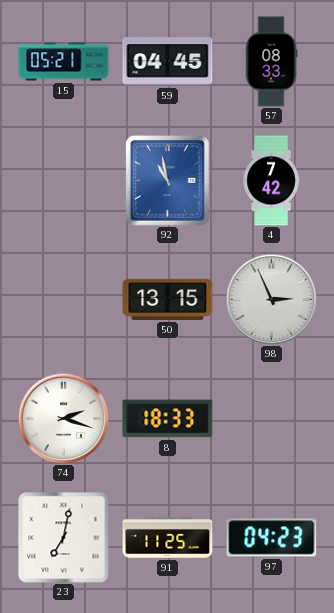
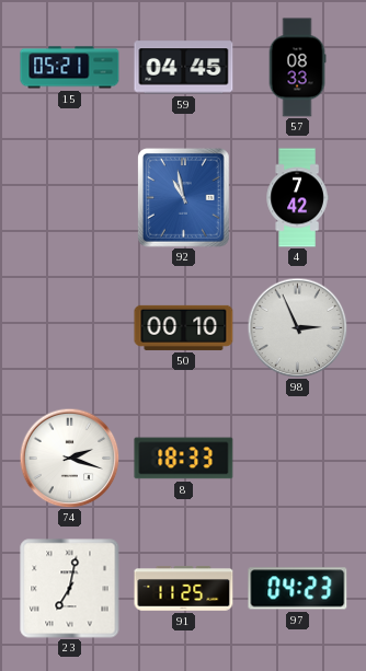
50: 13:15 -> 00:10 (184, 327)
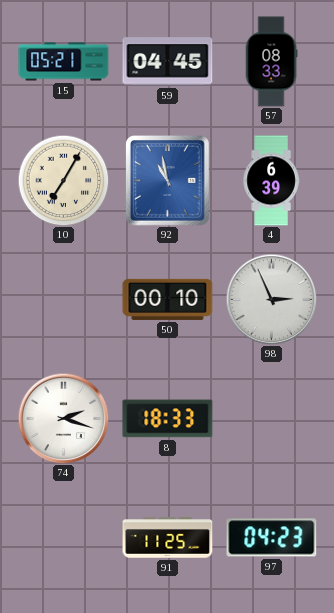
10: none -> 7:05 (63, 180)
4: 7:42 -> 6:39 (271, 181)
23: 7:02 -> none (70, 589)
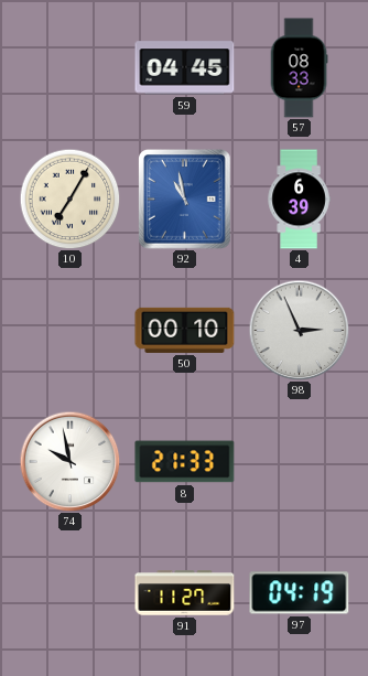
15: 05:21 -> none (64, 62)
74: 2:18 -> 9:58 (69, 461)
8: 18:33 -> 21:33 (185, 462)
91: 11:25 -> 11:27 (185, 593)
97: 04:23 -> 04:19 (300, 593)
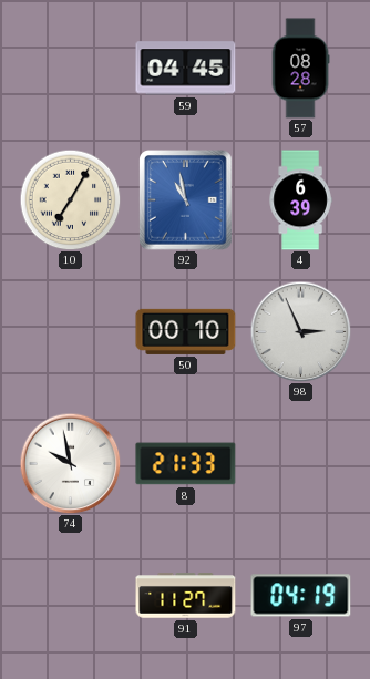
57: 08:33 -> 08:28 (300, 69)
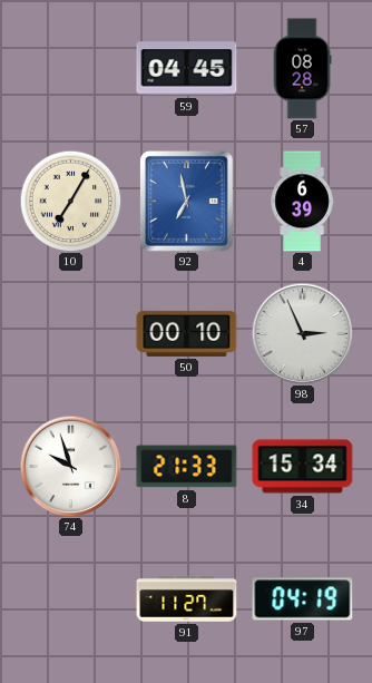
92: 10:58 -> 6:58 (187, 202)
74: 9:58 -> 9:57 (70, 466)
34: none -> 15:34 (303, 467)
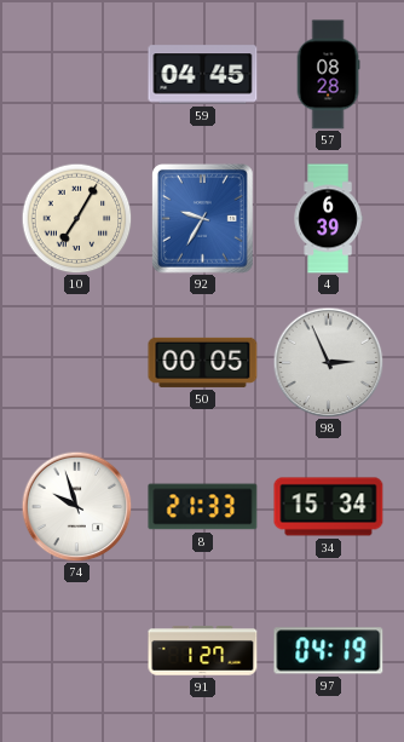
92: 6:58 -> 9:35 (203, 219)
50: 00:10 -> 00:05 (203, 362)
91: 11:27 -> 1:27 (203, 651)
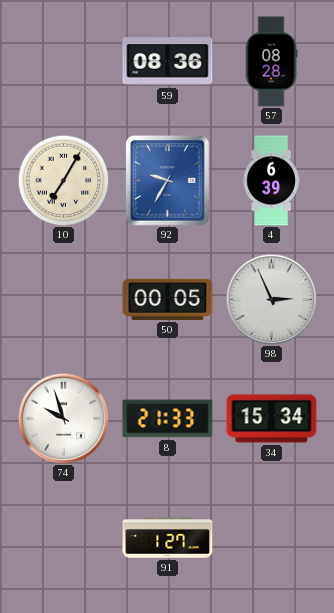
59: 04:45 -> 08:36 (168, 62)
97: 04:19 -> none (329, 651)
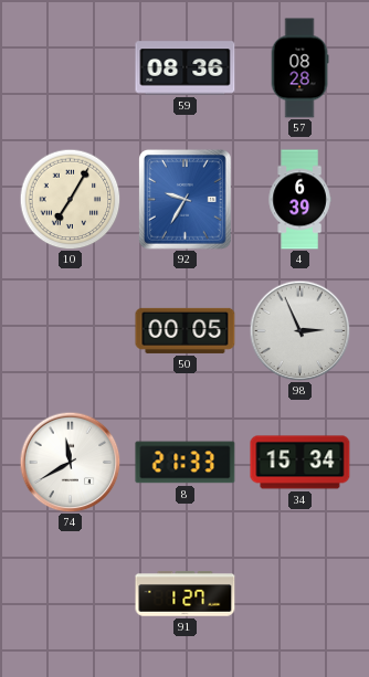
74: 9:57 -> 11:40 (70, 462)
